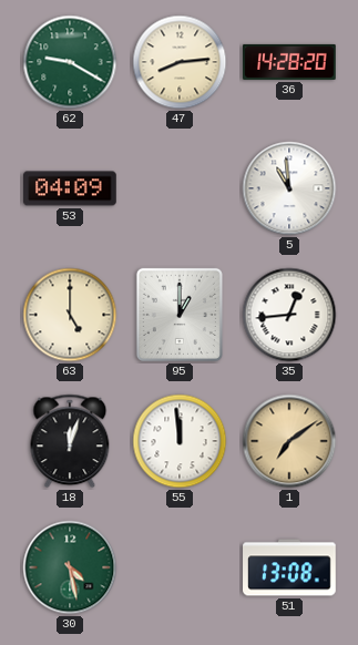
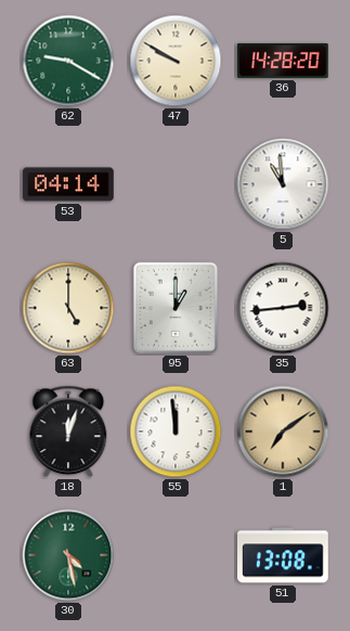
47: 8:14 -> 9:50 (176, 61)
53: 04:09 -> 04:14 (68, 184)
35: 12:44 -> 2:44 (283, 308)
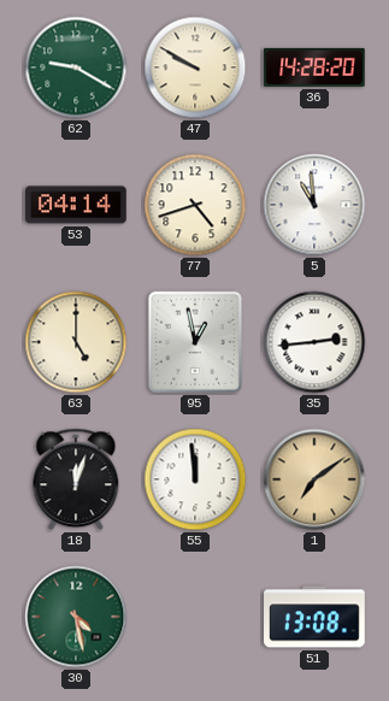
77: none -> 4:42 (195, 205)
95: 1:00 -> 12:58 (195, 342)
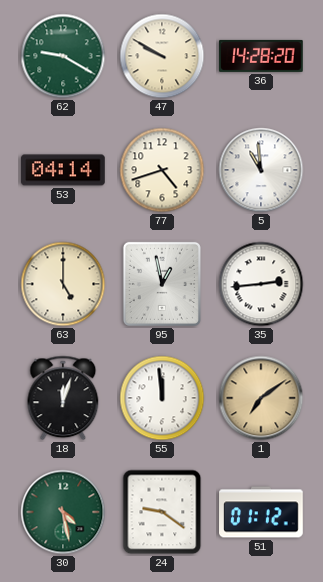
24: none -> 9:21 (162, 512)
51: 13:08 -> 01:12 (261, 512)
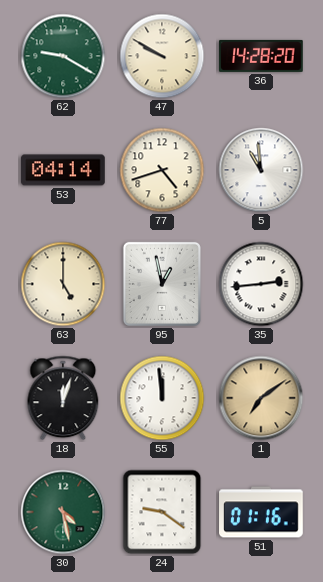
51: 01:12 -> 01:16 (261, 512)
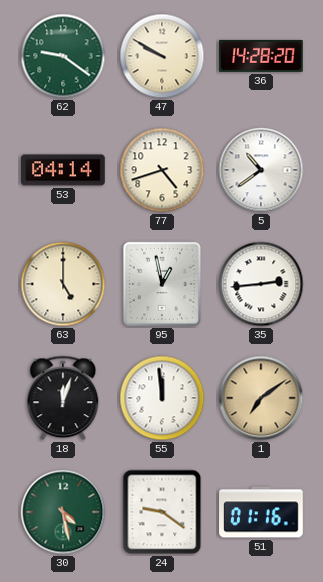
62: 9:20 -> 9:21 (63, 56)
5: 10:59 -> 10:39 (261, 170)
